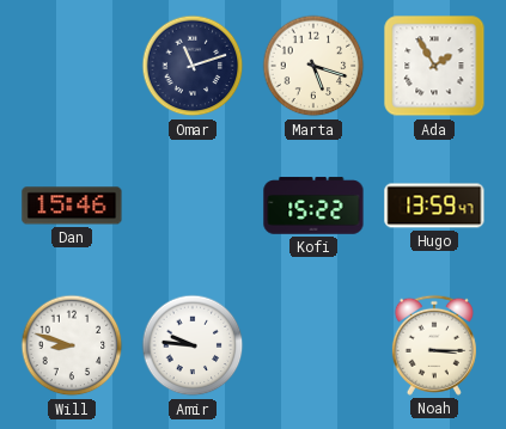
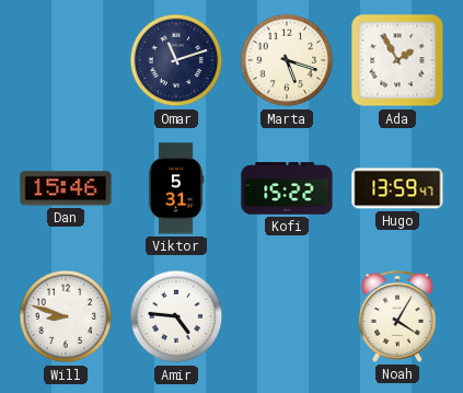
Viktor: none -> 5:31 (176, 188)
Amir: 9:46 -> 4:46 (176, 316)
Noah: 3:15 -> 4:05 (397, 316)
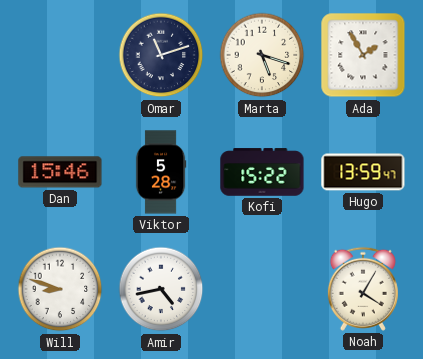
Viktor: 5:31 -> 5:28 (161, 172)
Amir: 4:46 -> 4:43 (161, 289)
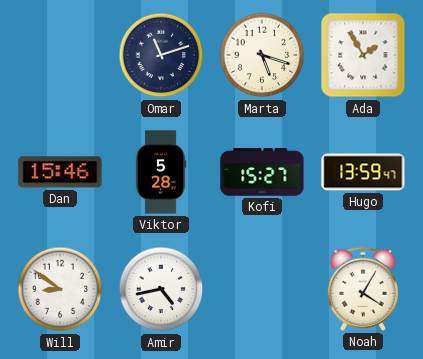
Kofi: 15:22 -> 15:27 (262, 172)
Will: 8:48 -> 8:51 (60, 289)
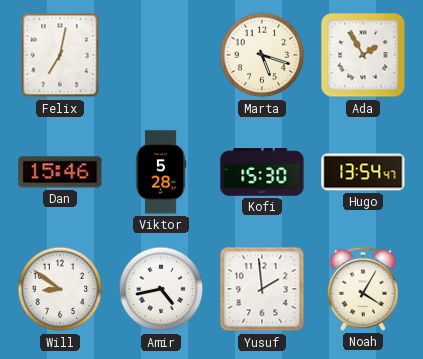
Felix: none -> 7:02 (60, 55)
Omar: 11:12 -> none (161, 55)
Kofi: 15:27 -> 15:30 (262, 172)
Hugo: 13:59 -> 13:54 (363, 172)
Yusuf: none -> 1:59 (262, 289)
